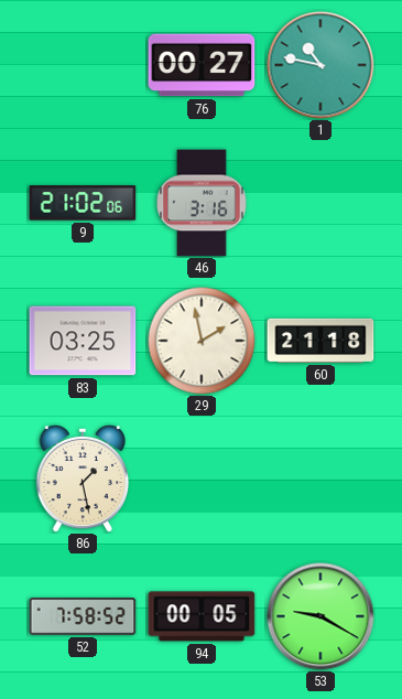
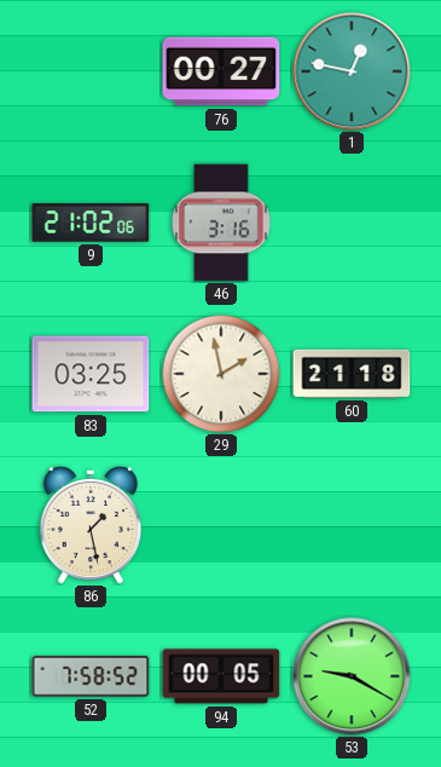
1: 10:47 -> 12:47 (352, 71)
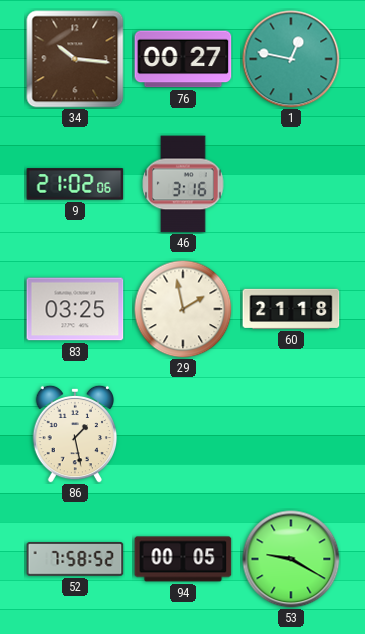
34: none -> 10:16 (75, 59)
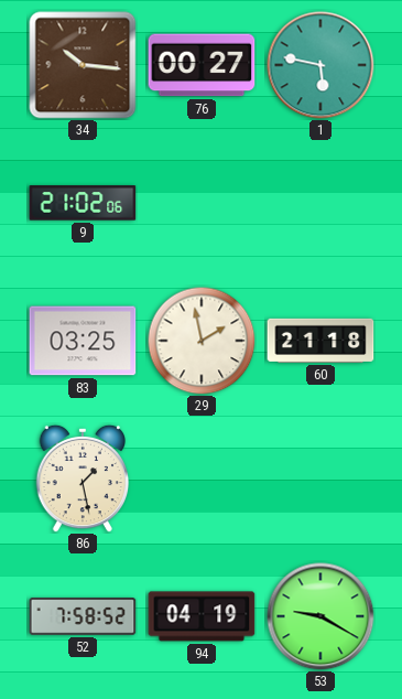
1: 12:47 -> 5:47 (320, 65)
46: 3:16 -> none (183, 184)
94: 00:05 -> 04:19 (202, 616)
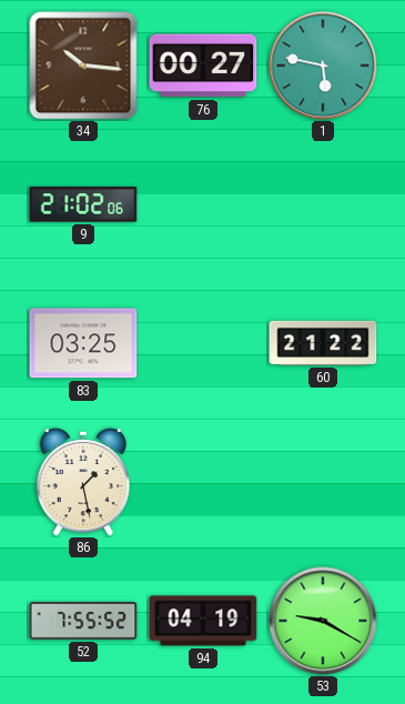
29: 1:58 -> none (202, 341)
60: 21:18 -> 21:22 (323, 343)
52: 7:58 -> 7:55 (83, 621)
